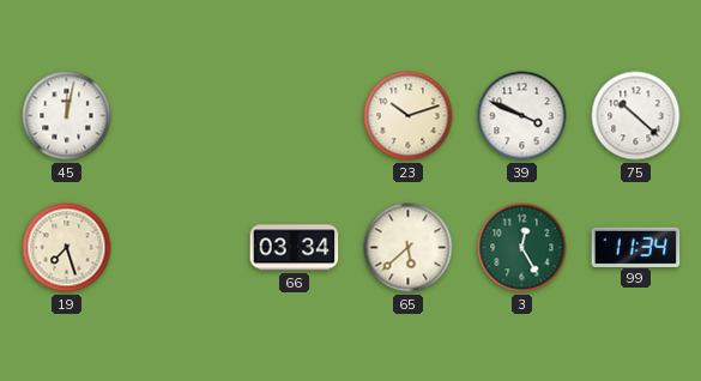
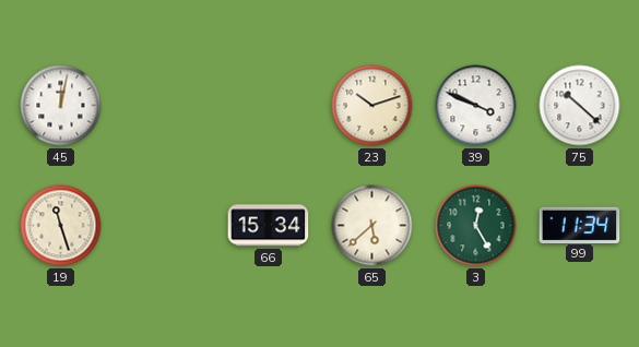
19: 7:27 -> 11:27 (61, 226)
66: 03:34 -> 15:34 (269, 226)
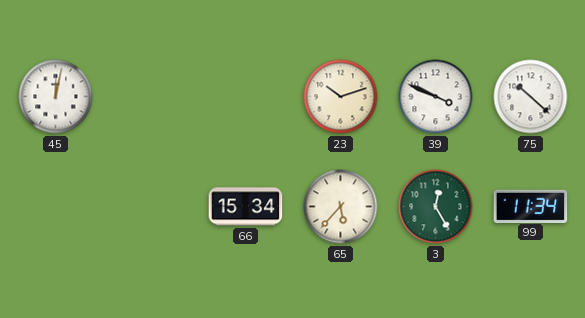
19: 11:27 -> none (61, 226)
65: 5:38 -> 5:37 (341, 207)
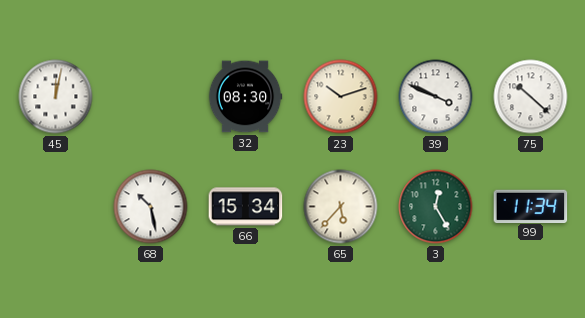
32: none -> 08:30 (245, 97)
68: none -> 10:28 (151, 207)
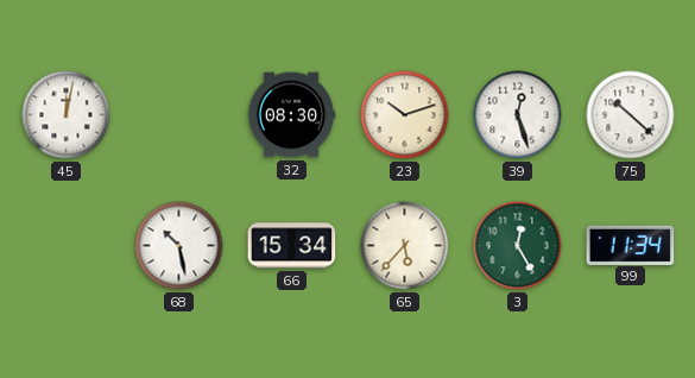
39: 3:49 -> 12:27 (518, 115)
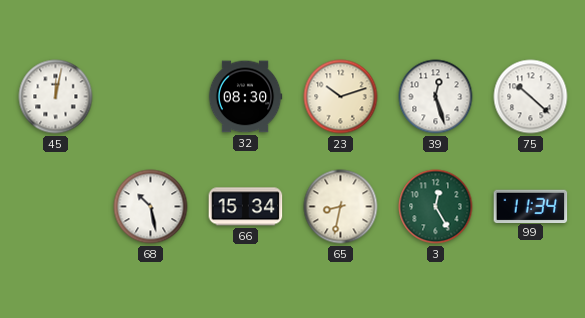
65: 5:37 -> 8:32 (341, 207)
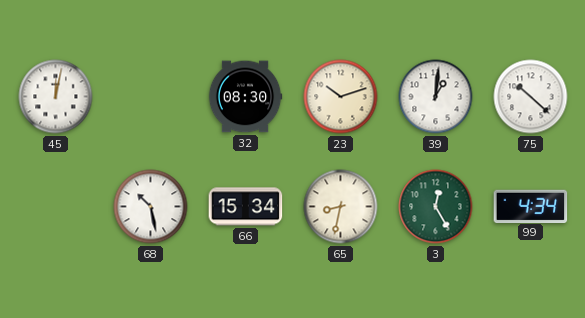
39: 12:27 -> 1:01 (436, 97)
99: 11:34 -> 4:34 (531, 206)
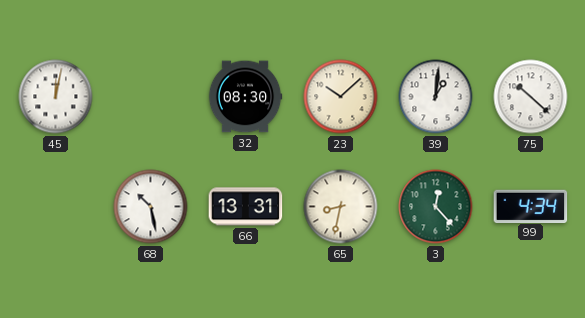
23: 10:12 -> 10:08 (341, 97)
66: 15:34 -> 13:31 (246, 207)
3: 12:25 -> 12:23 (436, 207)
